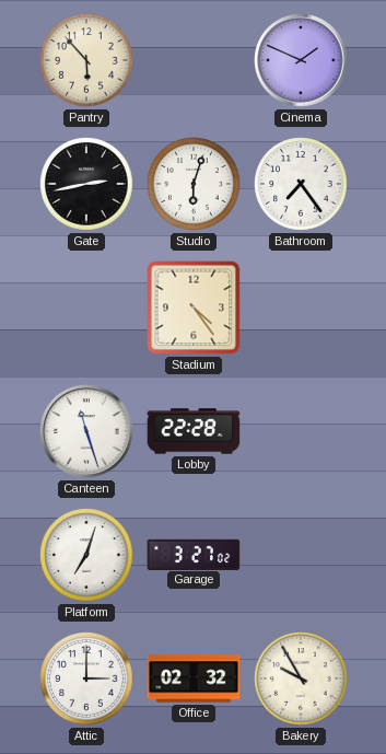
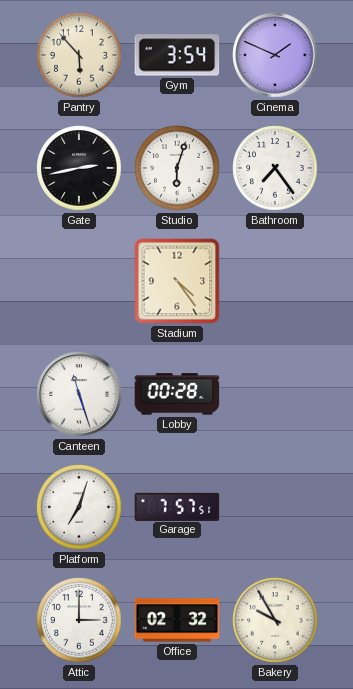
Gym: none -> 3:54 (177, 55)
Lobby: 22:28 -> 00:28 (177, 394)
Garage: 3:27 -> 7:57 (177, 506)
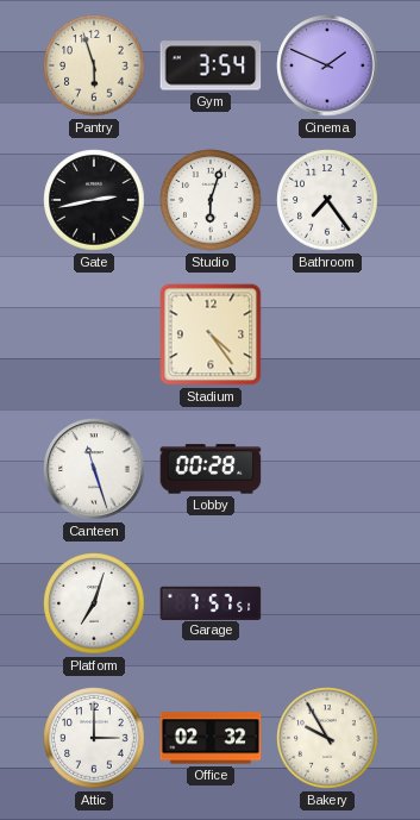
Pantry: 5:53 -> 5:57 (94, 65)
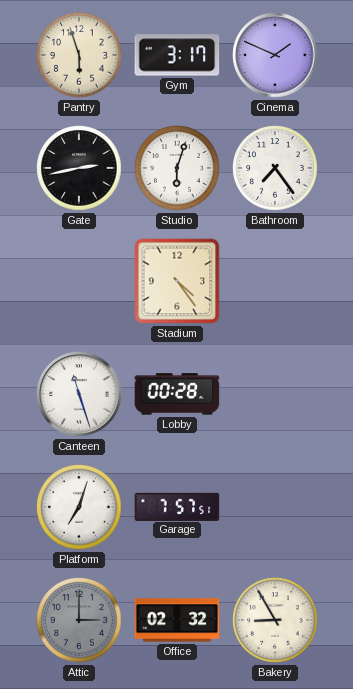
Gym: 3:54 -> 3:17 (177, 55)
Attic dial: white -> grey (79, 620)
Bakery: 9:55 -> 8:55 (275, 620)
